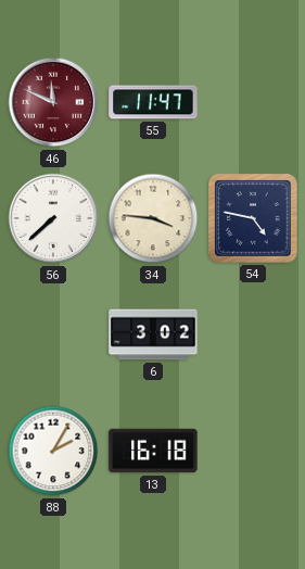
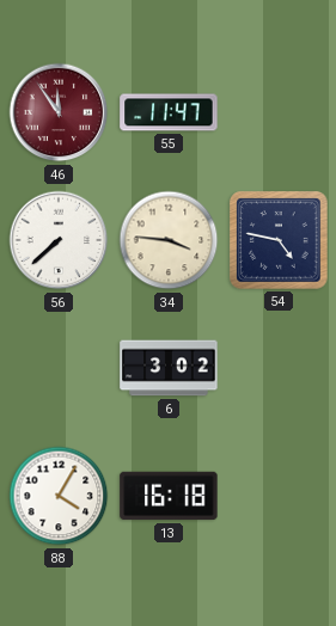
46: 11:49 -> 11:54 (59, 112)
88: 2:05 -> 4:05 (59, 496)
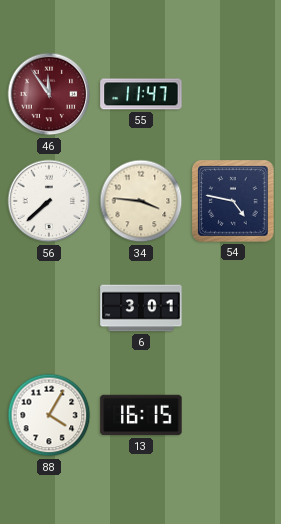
6: 3:02 -> 3:01 (141, 308)
13: 16:18 -> 16:15 (141, 415)
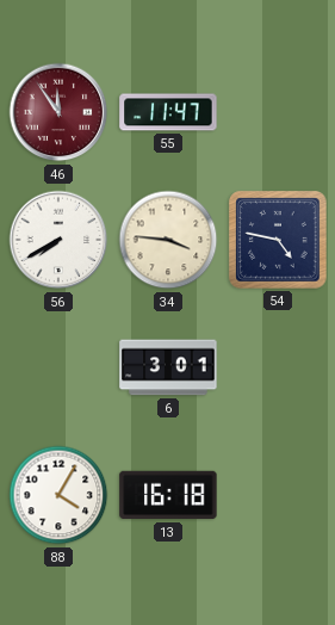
56: 7:38 -> 7:40 (58, 240)
13: 16:15 -> 16:18 (168, 495)
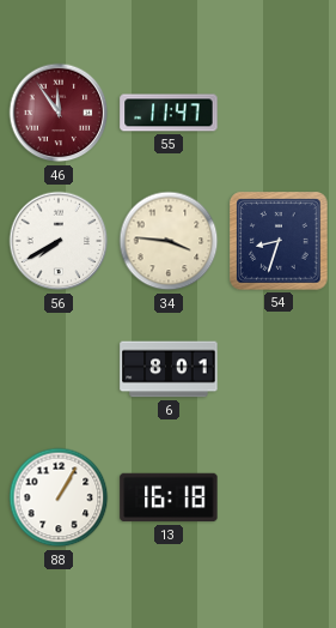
54: 4:47 -> 8:33 (279, 241)
6: 3:01 -> 8:01 (169, 369)
88: 4:05 -> 1:05 (59, 497)
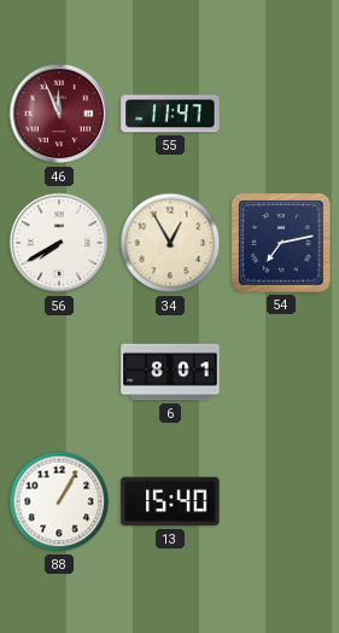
46: 11:54 -> 11:56 (59, 114)
34: 3:46 -> 12:55 (170, 243)
54: 8:33 -> 7:13 (281, 243)
13: 16:18 -> 15:40 (170, 501)
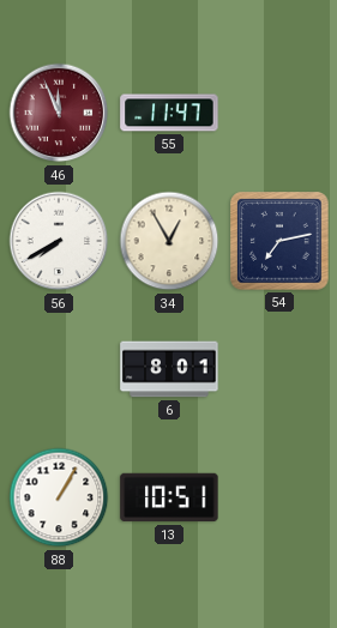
13: 15:40 -> 10:51 (169, 497)
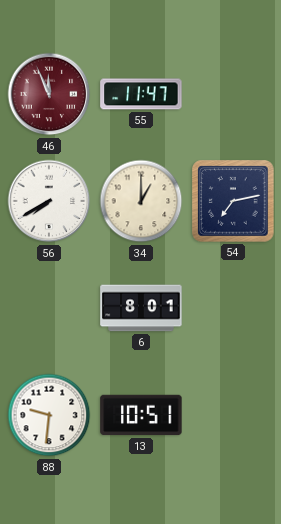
34: 12:55 -> 1:00 (141, 201)
88: 1:05 -> 9:31 (49, 415)
